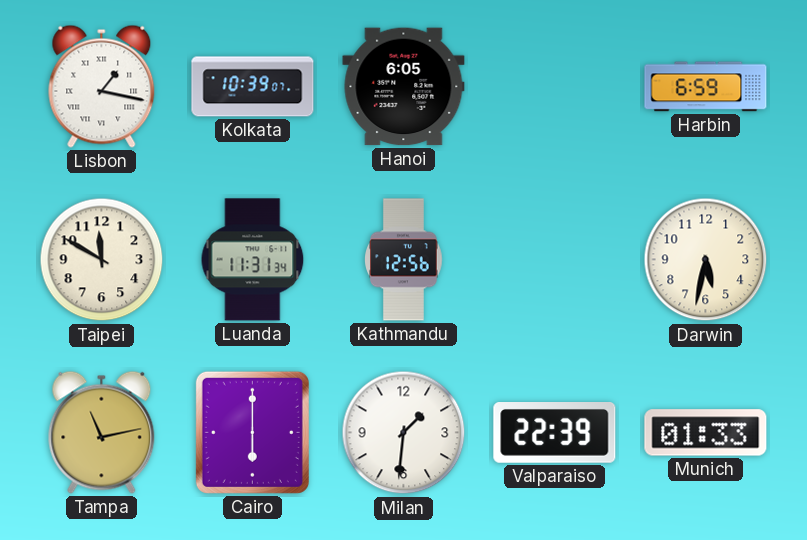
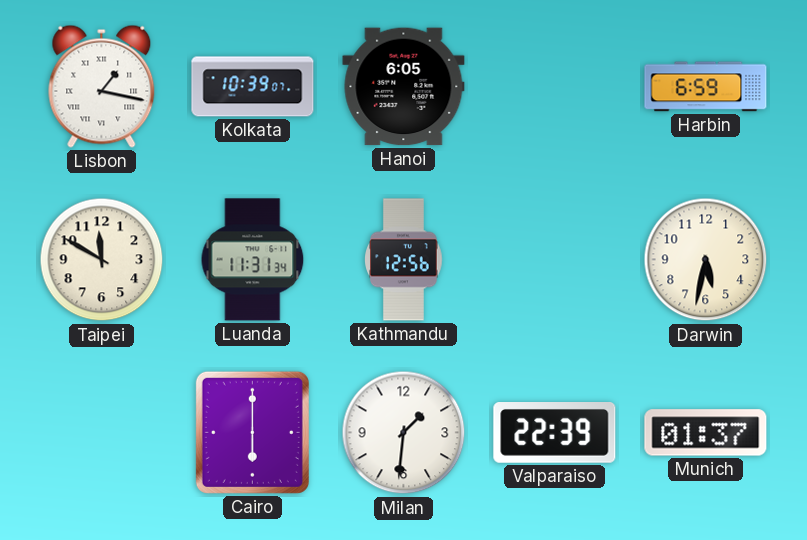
Tampa: 11:13 -> none (102, 432)
Munich: 01:33 -> 01:37 (706, 433)
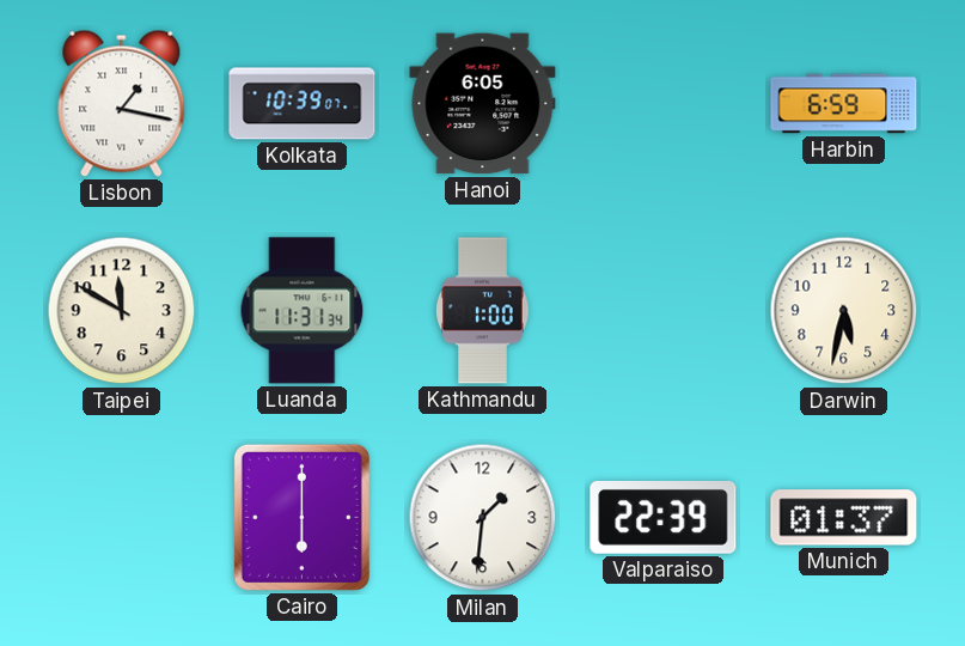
Kathmandu: 12:56 -> 1:00 (483, 311)
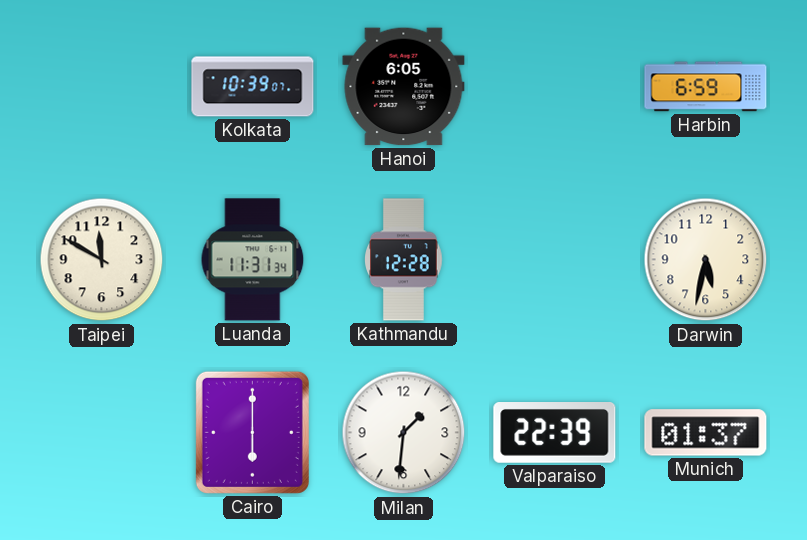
Lisbon: 1:17 -> none (122, 103)
Kathmandu: 1:00 -> 12:28 (404, 260)
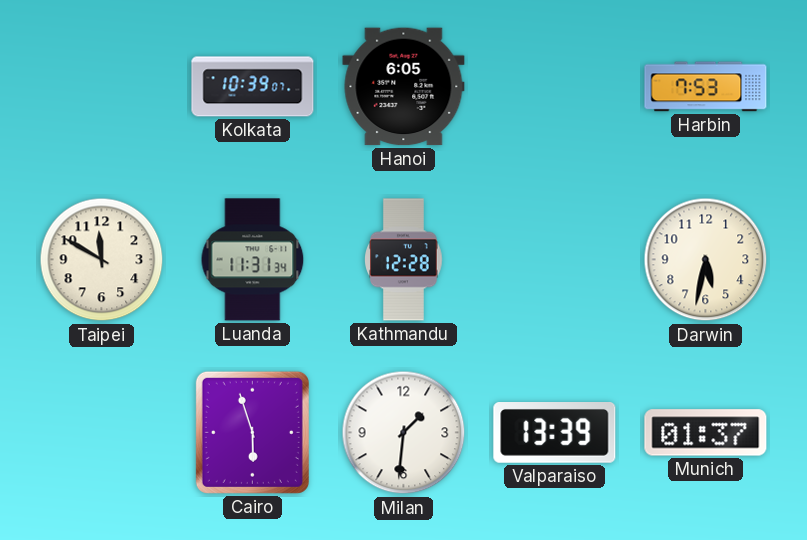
Harbin: 6:59 -> 7:53 (706, 87)
Cairo: 6:00 -> 5:57 (252, 432)
Valparaiso: 22:39 -> 13:39 (555, 433)
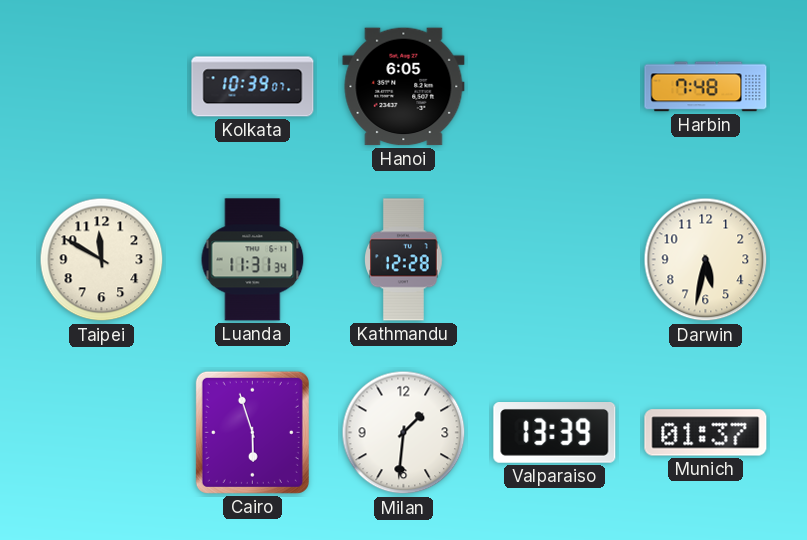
Harbin: 7:53 -> 7:48 (706, 87)
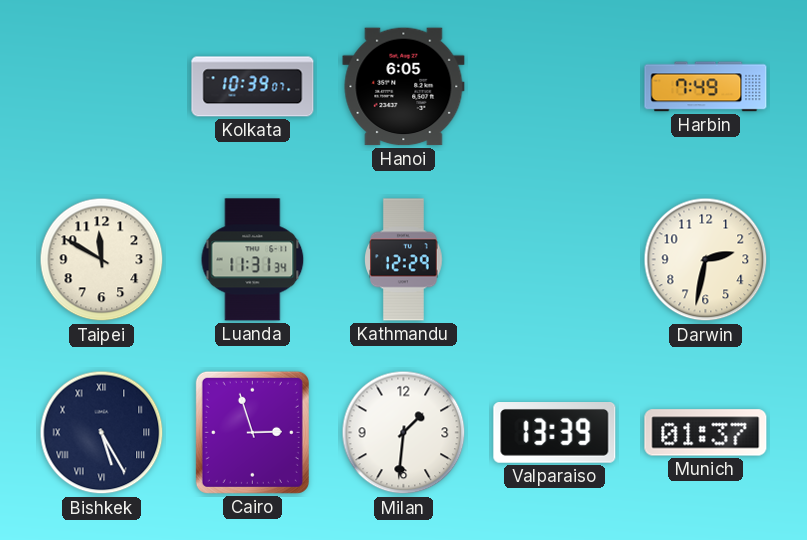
Harbin: 7:48 -> 7:49 (706, 87)
Kathmandu: 12:28 -> 12:29 (404, 260)
Darwin: 5:32 -> 2:32 (706, 260)
Bishkek: none -> 5:25 (102, 433)
Cairo: 5:57 -> 2:57 (252, 432)
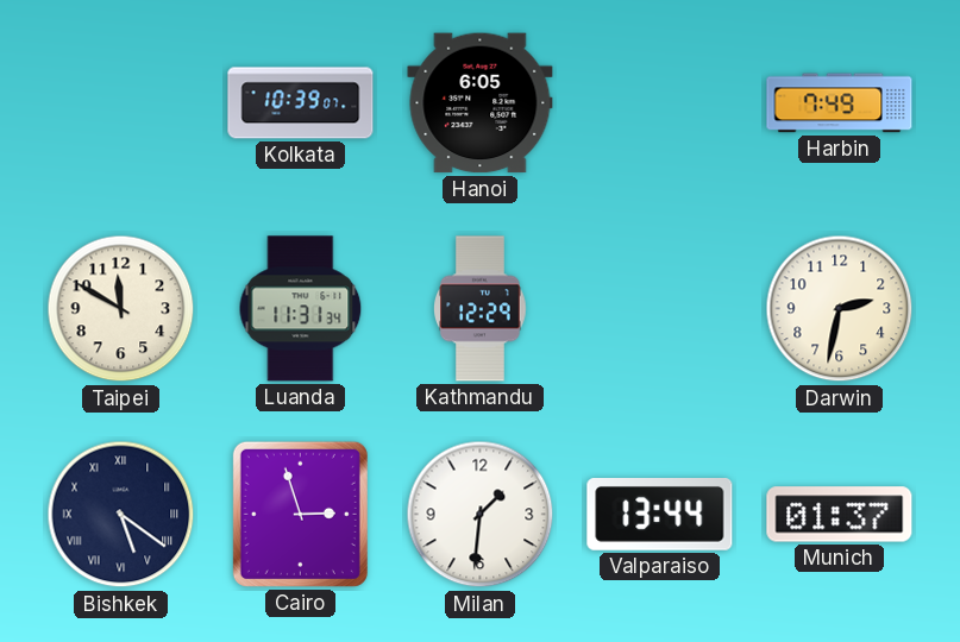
Bishkek: 5:25 -> 5:21 (121, 515)
Valparaiso: 13:39 -> 13:44 (660, 515)
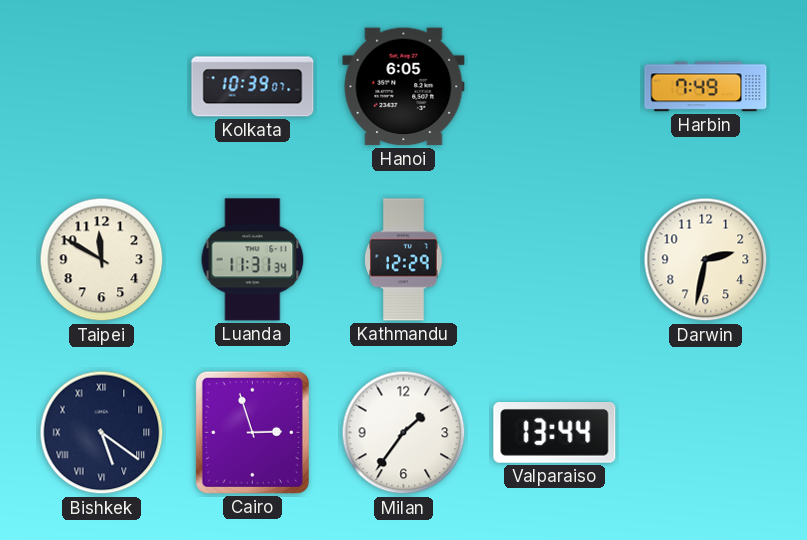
Milan: 1:31 -> 1:36 (404, 433)
Munich: 01:37 -> none (840, 515)
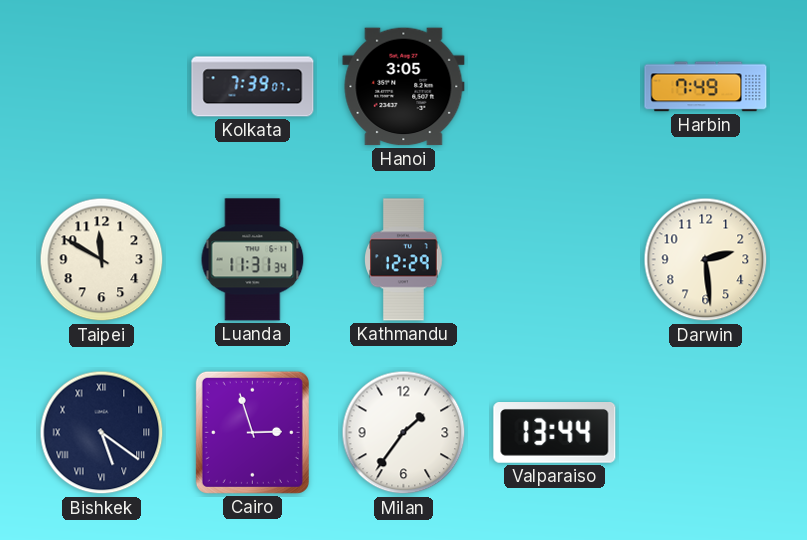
Kolkata: 10:39 -> 7:39 (253, 87)
Hanoi: 6:05 -> 3:05 (404, 87)
Darwin: 2:32 -> 2:29 (706, 260)
